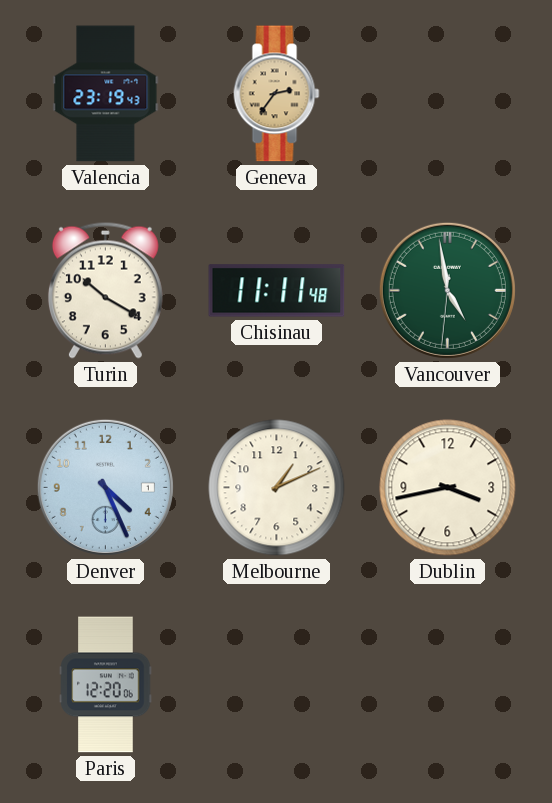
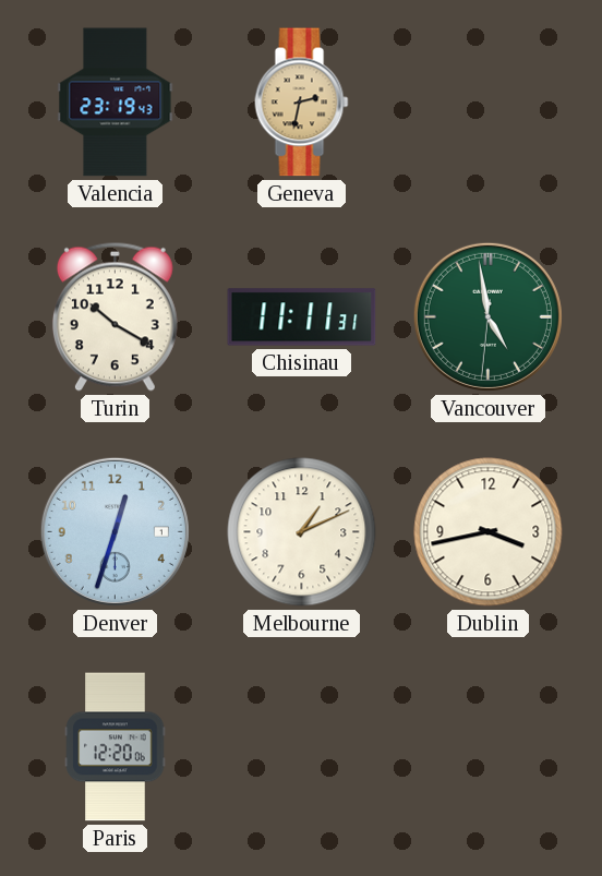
Geneva: 2:36 -> 2:32 (302, 103)
Chisinau: 11:11:48 -> 11:11:31 (302, 317)
Denver: 4:26 -> 12:33 (115, 531)
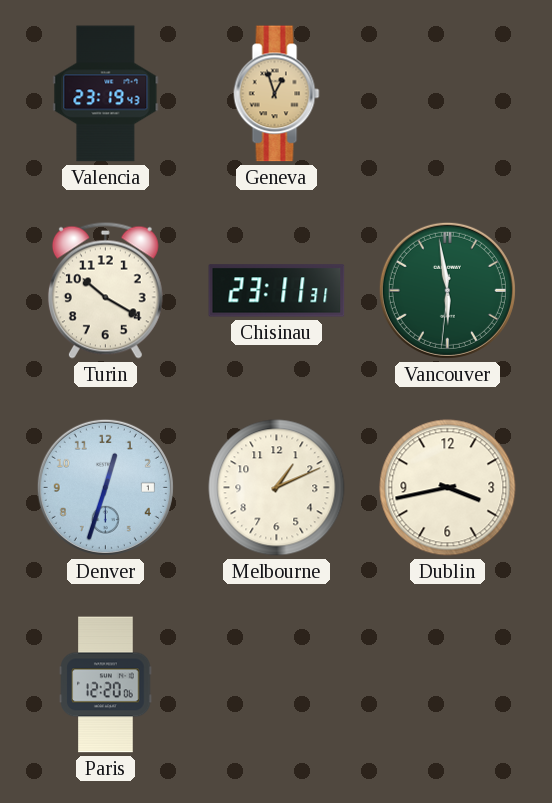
Geneva: 2:32 -> 12:57 (277, 94)
Chisinau: 11:11 -> 23:11 (277, 291)
Vancouver: 4:58 -> 5:58 (447, 290)
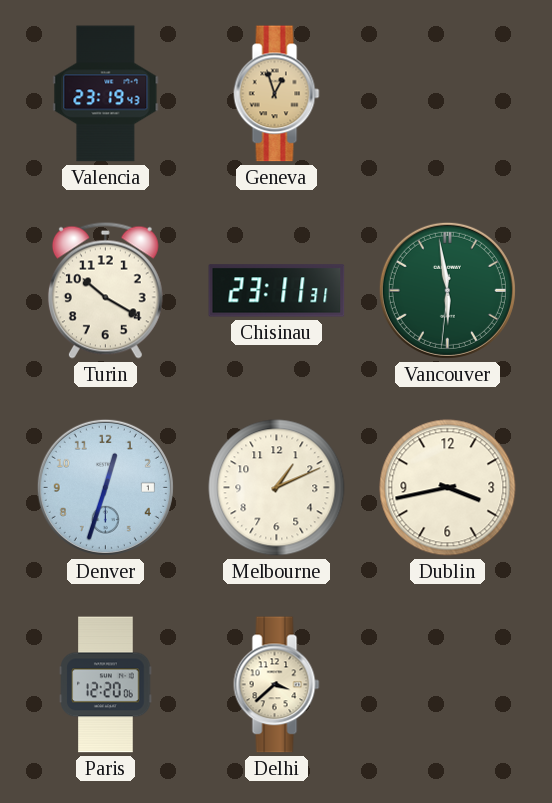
Delhi: none -> 3:38 (277, 685)
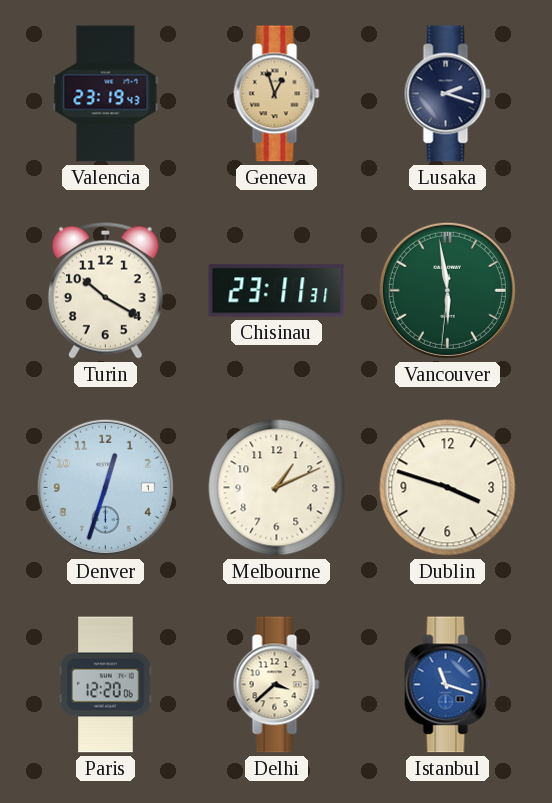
Lusaka: none -> 2:18 (448, 94)
Dublin: 3:43 -> 3:48 (448, 488)
Istanbul: none -> 11:18 (448, 685)
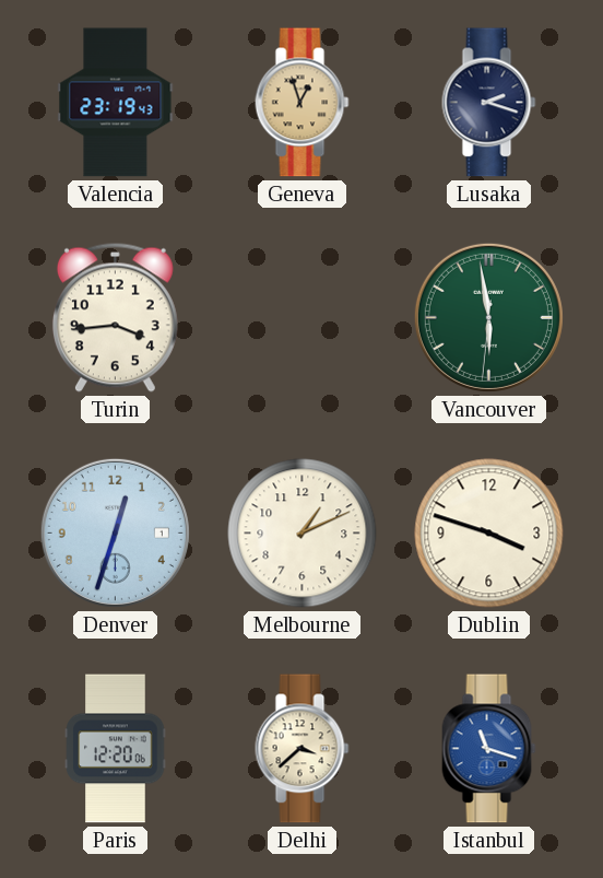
Turin: 10:20 -> 3:44 (115, 317)
Chisinau: 23:11 -> none (277, 291)
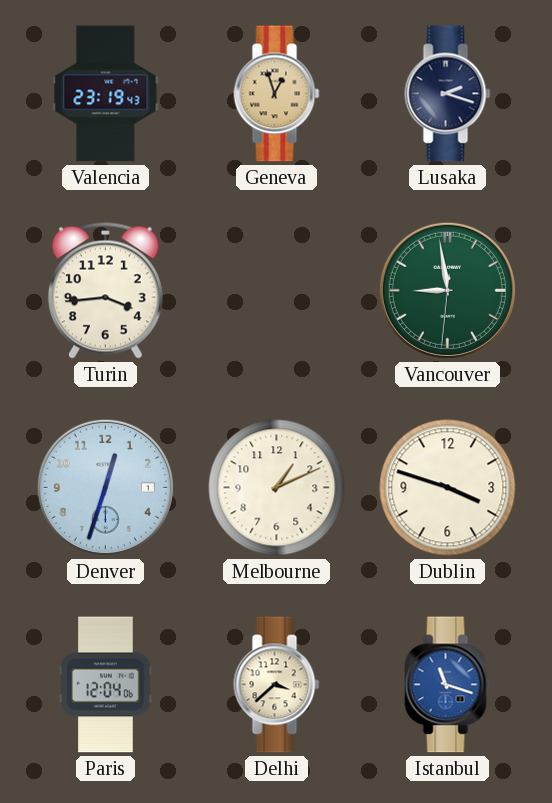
Vancouver: 5:58 -> 8:58 (447, 290)
Paris: 12:20 -> 12:04 (106, 685)
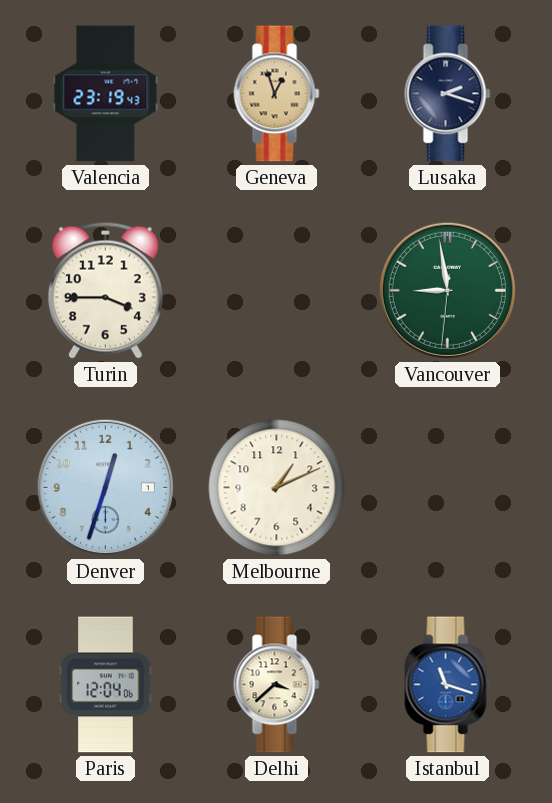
Turin: 3:44 -> 3:45 (105, 290)
Dublin: 3:48 -> none (448, 488)
